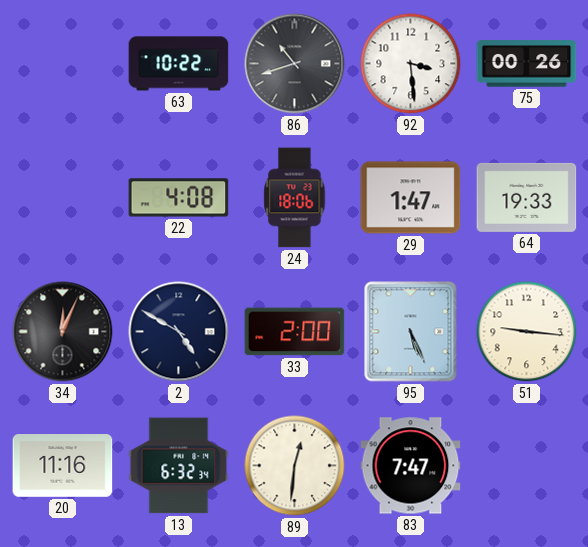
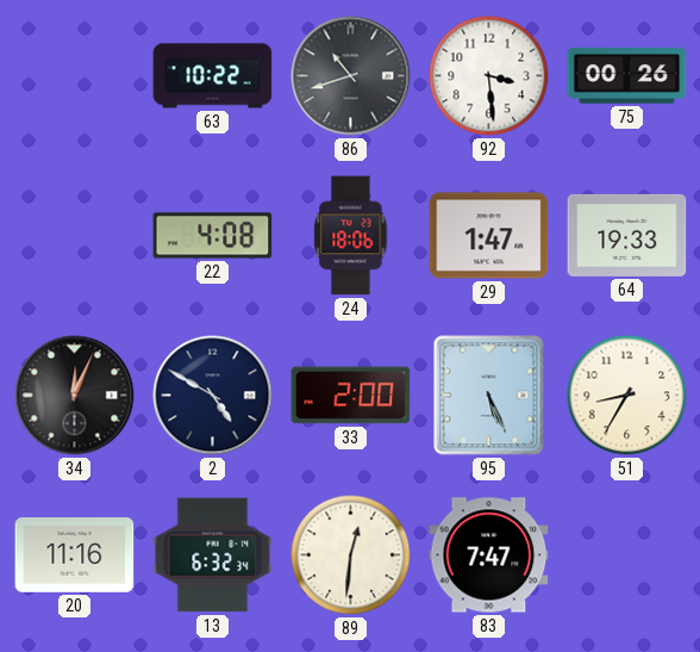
51: 9:16 -> 8:35 (627, 396)
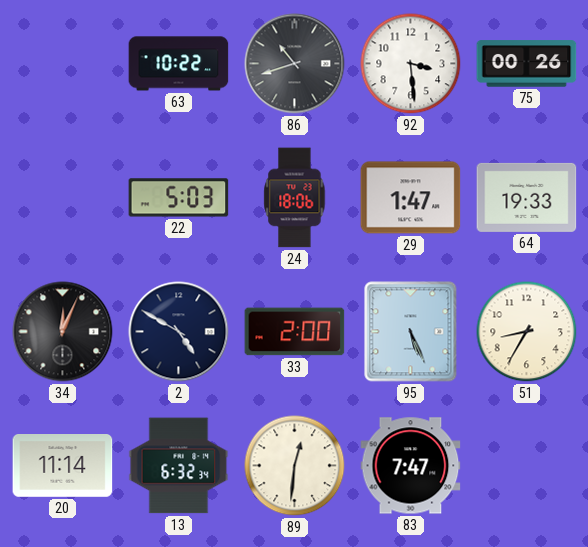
22: 4:08 -> 5:03 (179, 198)
20: 11:16 -> 11:14 (63, 466)
